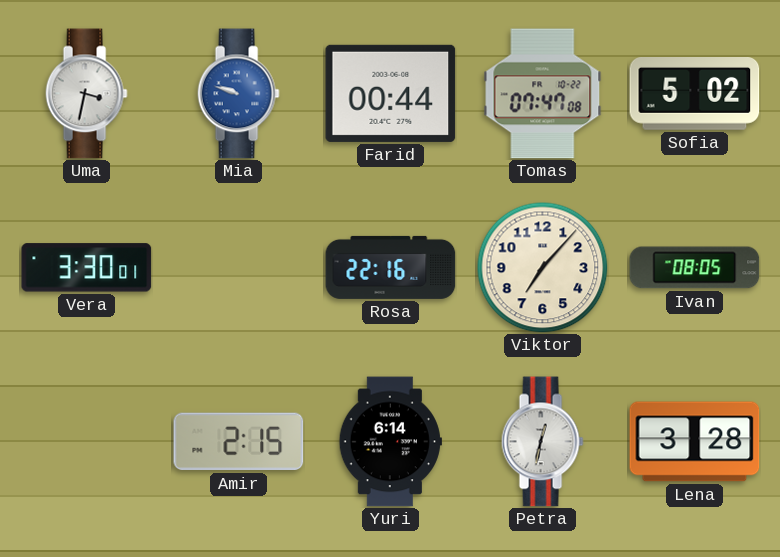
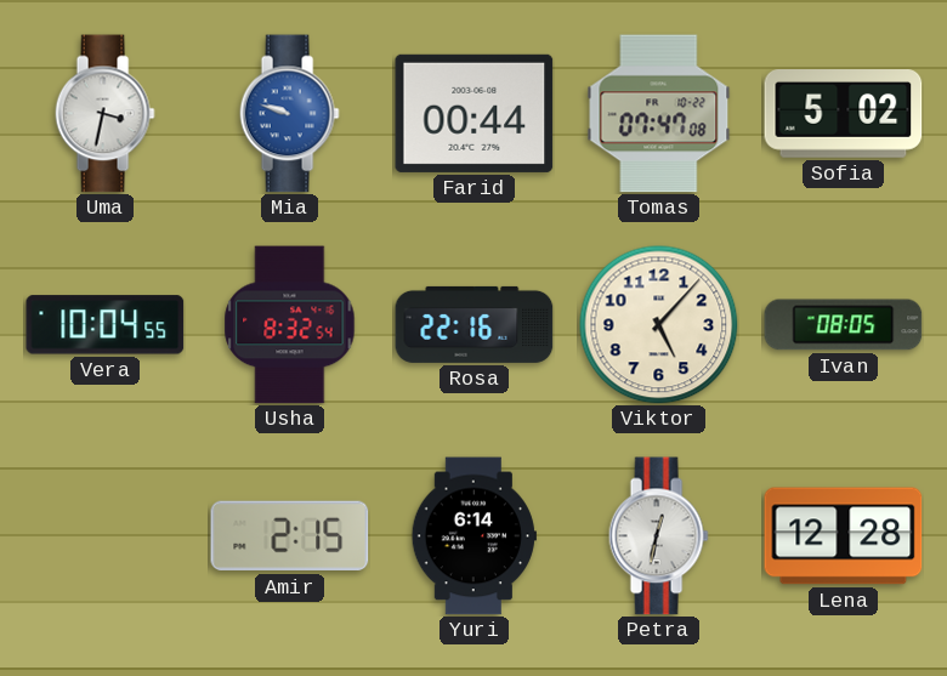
Vera: 3:30 -> 10:04 (106, 325)
Usha: none -> 8:32 (290, 325)
Viktor: 7:07 -> 5:07 (659, 325)
Lena: 3:28 -> 12:28 (844, 536)
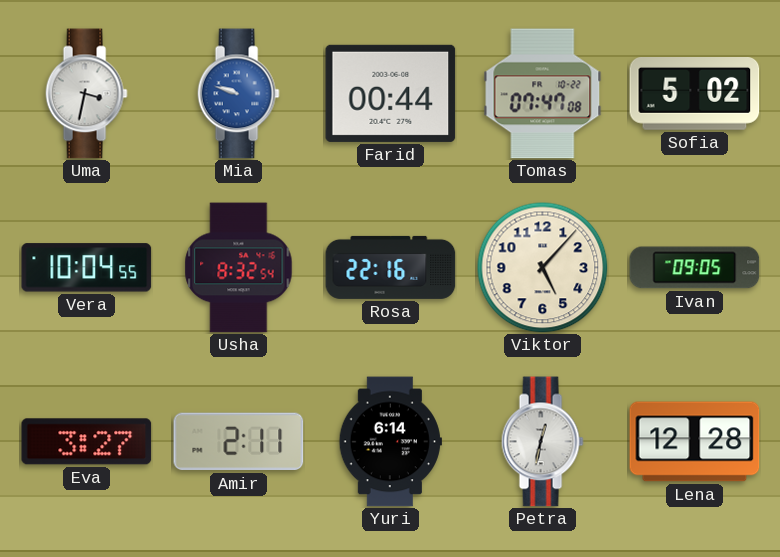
Ivan: 08:05 -> 09:05 (695, 268)
Eva: none -> 3:27 (87, 442)
Amir: 2:15 -> 2:11 (239, 442)
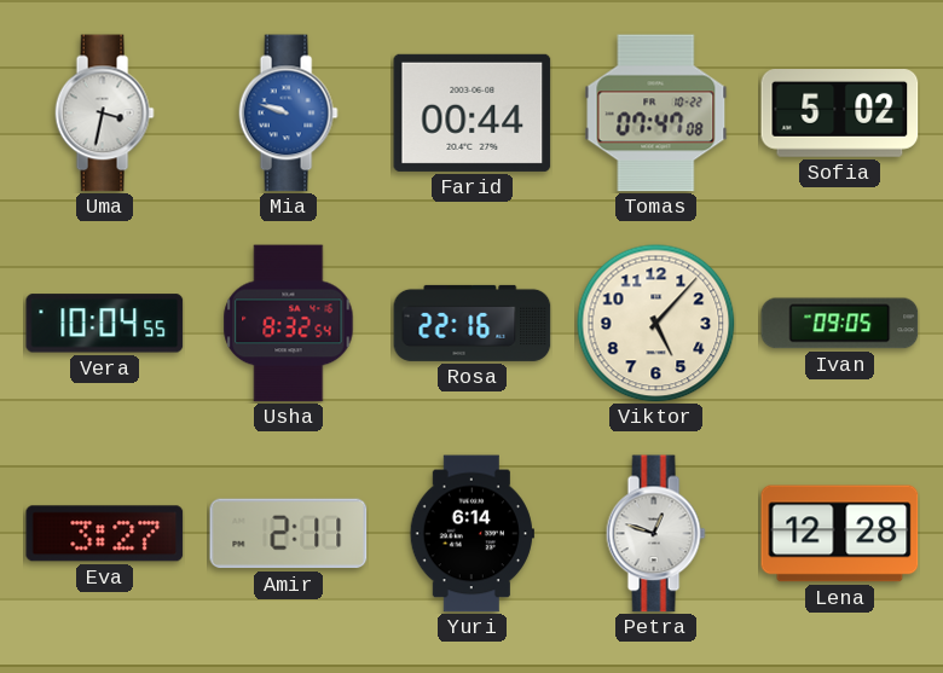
Petra: 12:32 -> 12:48 (655, 534)
